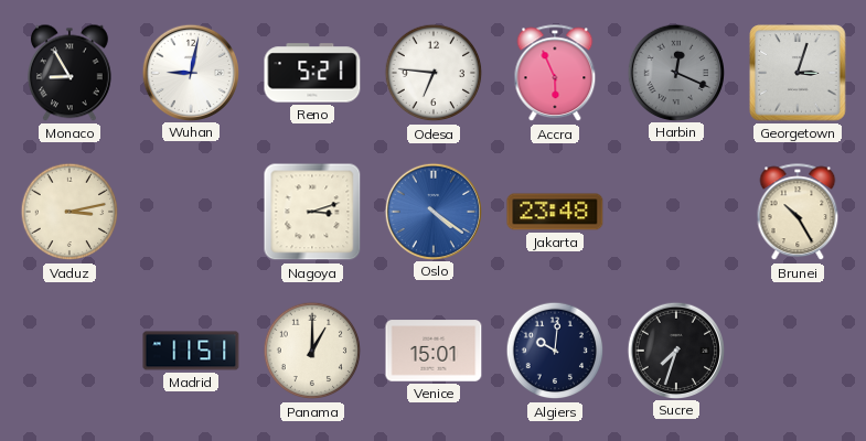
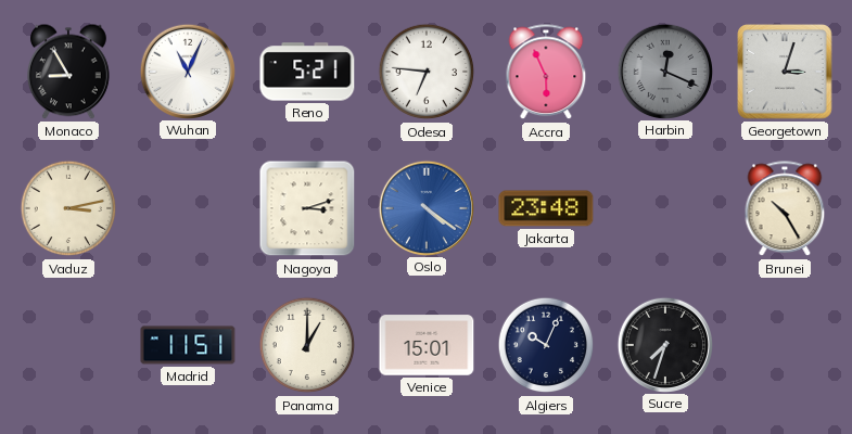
Wuhan: 9:02 -> 11:04 (187, 71)
Algiers: 10:01 -> 10:04 (546, 345)
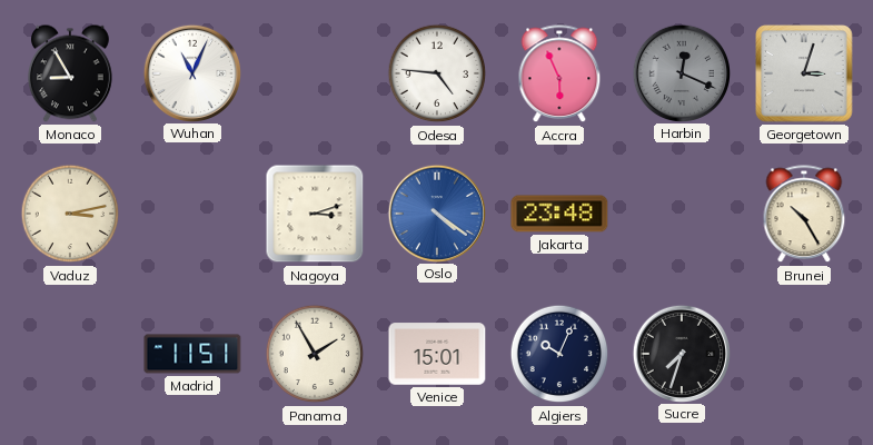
Reno: 5:21 -> none (307, 72)
Odesa: 6:46 -> 4:46 (437, 73)
Panama: 1:00 -> 1:55 (315, 354)
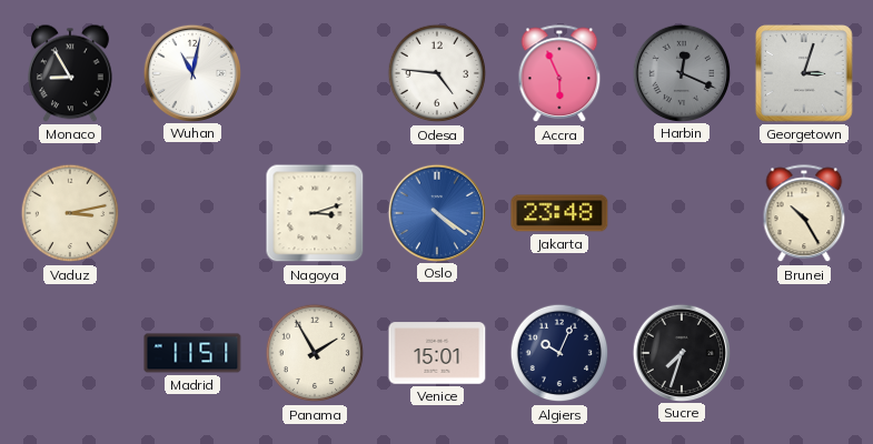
Wuhan: 11:04 -> 11:02 (191, 72)
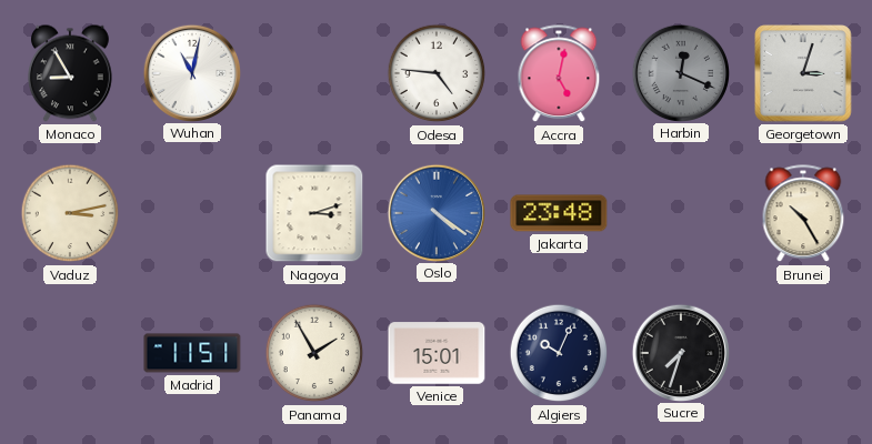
Accra: 5:56 -> 5:02 (559, 74)
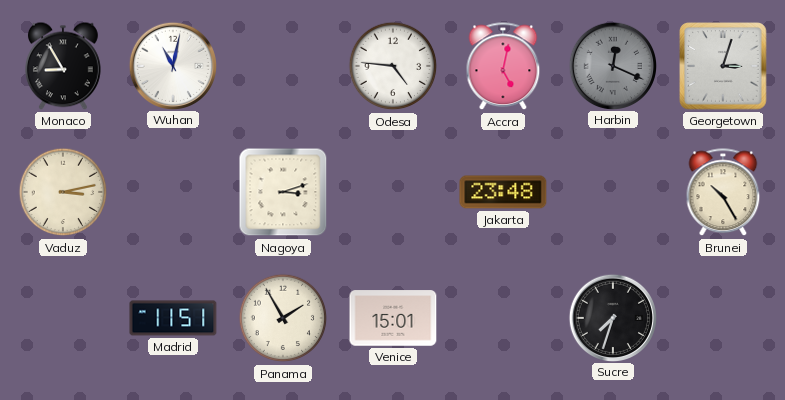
Oslo: 4:21 -> none (435, 212)
Algiers: 10:04 -> none (559, 353)
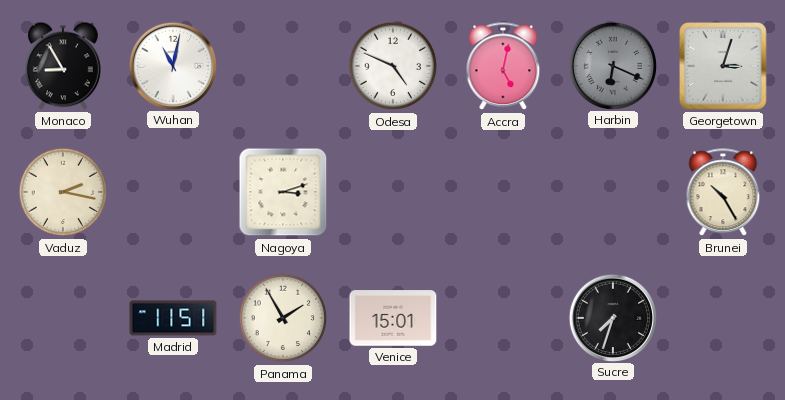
Odesa: 4:46 -> 4:49 (393, 66)
Harbin: 12:19 -> 6:19 (612, 65)
Vaduz: 3:13 -> 2:17 (63, 192)
Jakarta: 23:48 -> none (503, 192)
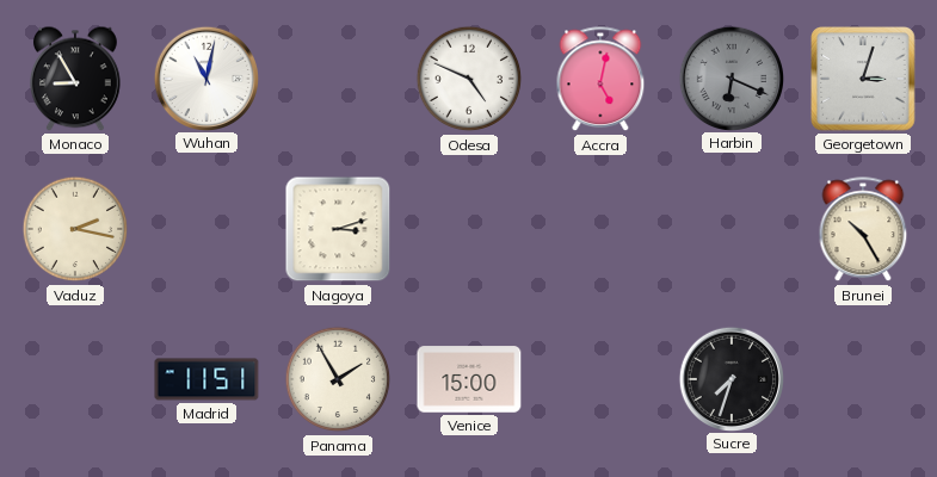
Venice: 15:01 -> 15:00 (469, 379)
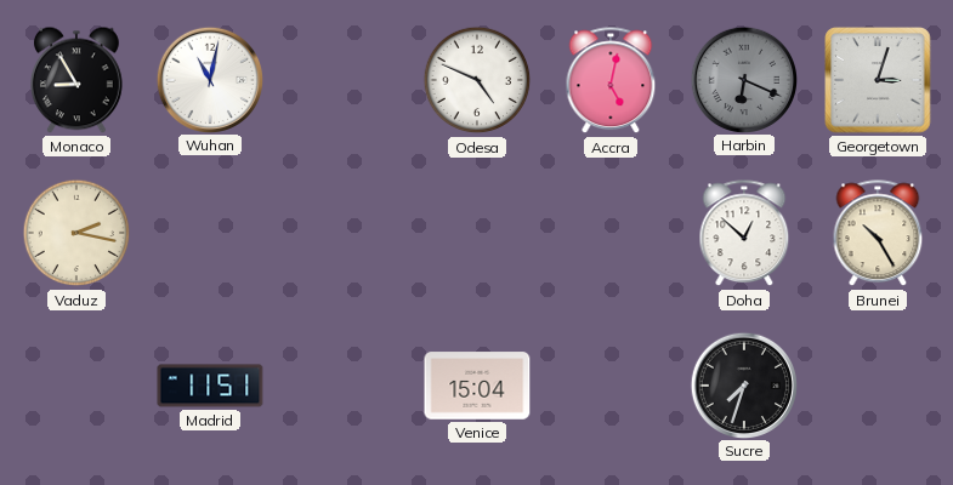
Nagoya: 3:12 -> none (338, 229)
Doha: none -> 12:52 (744, 234)
Panama: 1:55 -> none (338, 379)
Venice: 15:00 -> 15:04 (477, 386)
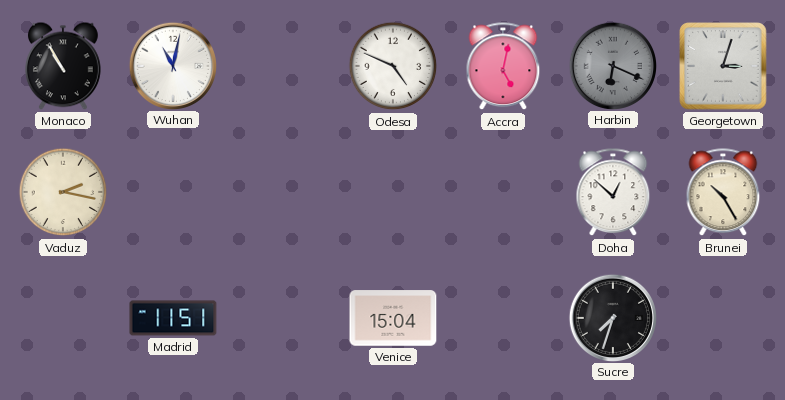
Monaco: 8:55 -> 10:55 (64, 66)
